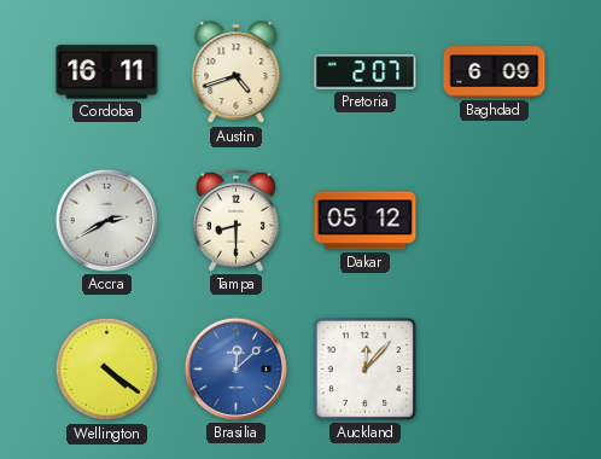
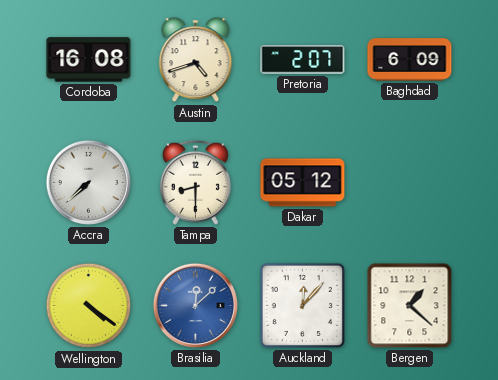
Cordoba: 16:11 -> 16:08 (89, 60)
Accra: 2:40 -> 7:38 (88, 182)
Bergen: none -> 1:22 (410, 306)
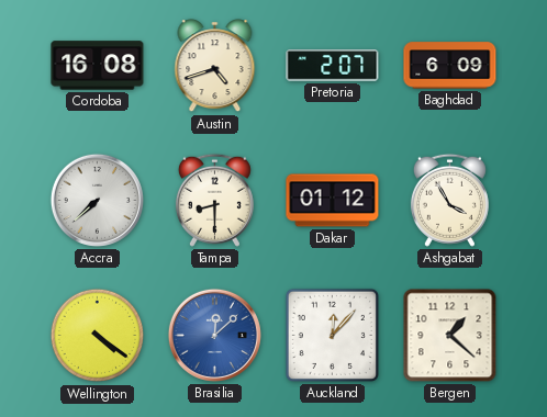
Dakar: 05:12 -> 01:12 (333, 201)
Ashgabat: none -> 3:55 (449, 200)
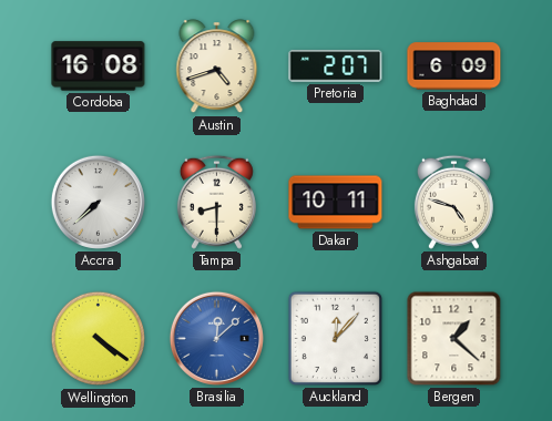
Dakar: 01:12 -> 10:11 (336, 203)
Ashgabat: 3:55 -> 4:48 (453, 202)
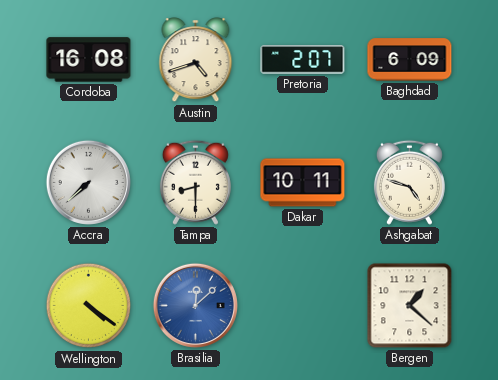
Auckland: 12:07 -> none (335, 338)
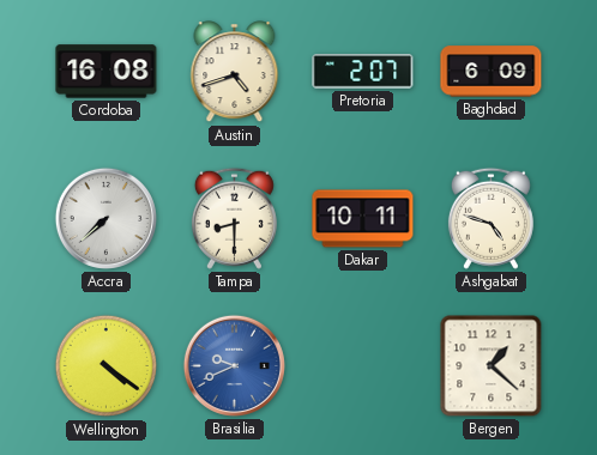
Brasilia: 12:08 -> 9:41 (234, 365)
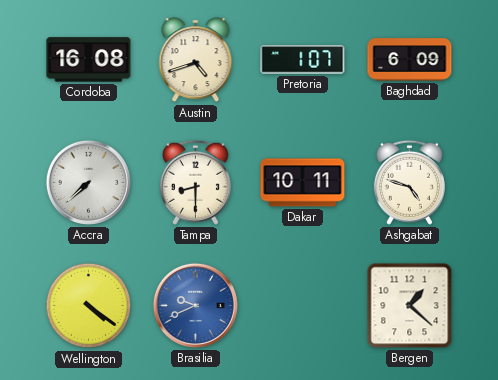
Pretoria: 2:07 -> 1:07 (303, 60)
